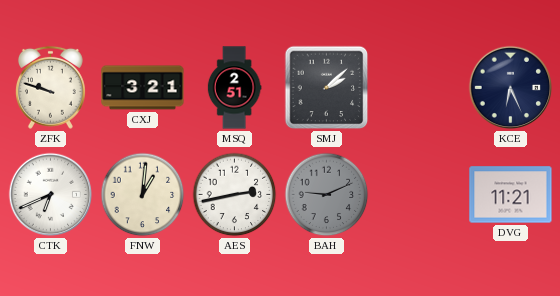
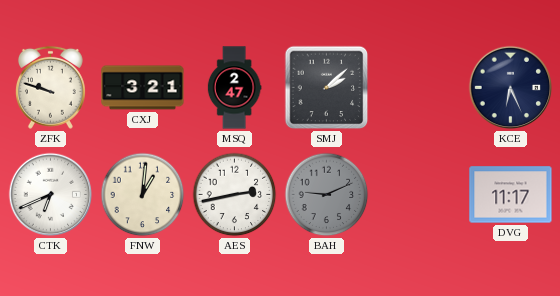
MSQ: 2:51 -> 2:47 (234, 88)
DVG: 11:21 -> 11:17 (511, 195)
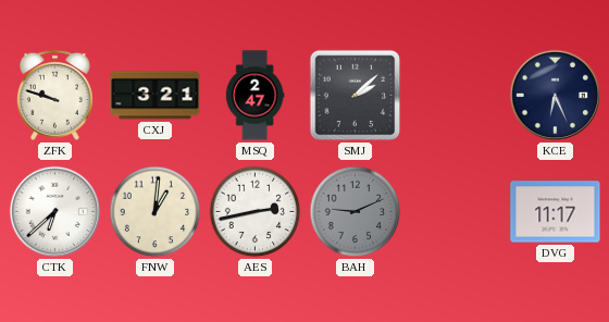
CTK: 6:41 -> 6:38 (55, 212)
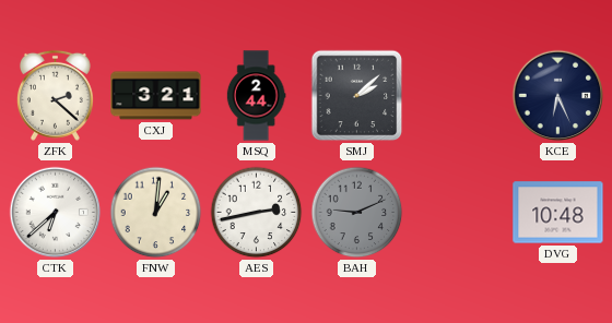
ZFK: 9:48 -> 2:22 (55, 95)
MSQ: 2:47 -> 2:44 (256, 96)
DVG: 11:17 -> 10:48 (558, 213)
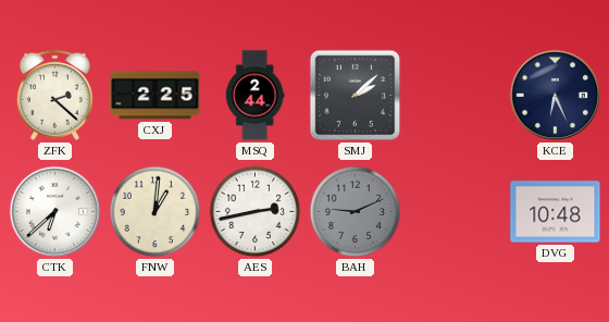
CXJ: 3:21 -> 2:25 (156, 96)
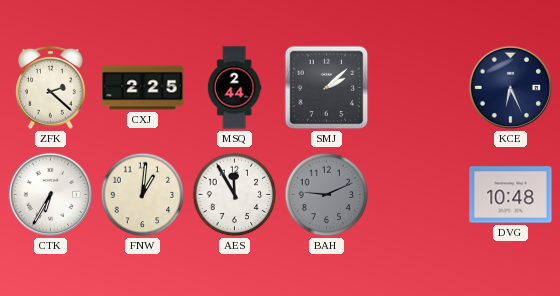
CTK: 6:38 -> 6:35 (51, 195)
AES: 2:43 -> 11:55 (235, 195)
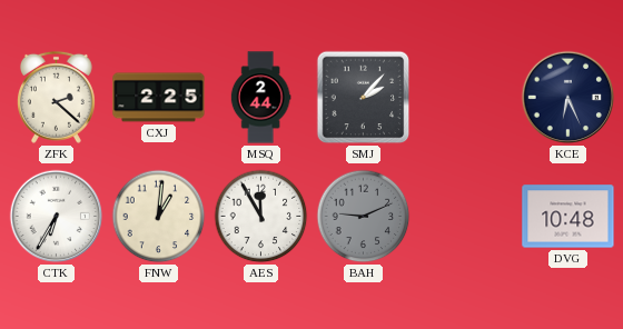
SMJ: 2:08 -> 2:07 (364, 98)
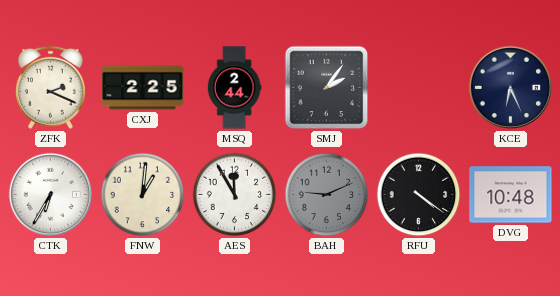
ZFK: 2:22 -> 2:19 (50, 87)
SMJ: 2:07 -> 2:06 (327, 88)
RFU: none -> 4:21 (419, 195)
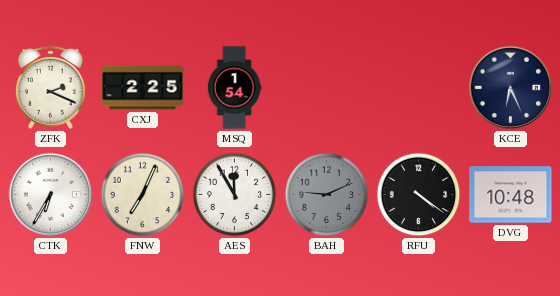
MSQ: 2:44 -> 1:54 (234, 88)
SMJ: 2:06 -> none (327, 88)
FNW: 1:01 -> 7:04 (143, 195)
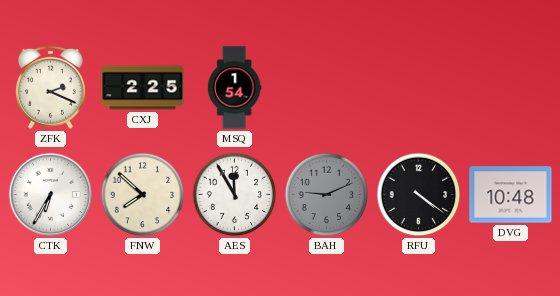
KCE: 6:26 -> none (511, 88)
FNW: 7:04 -> 7:52 (143, 195)
